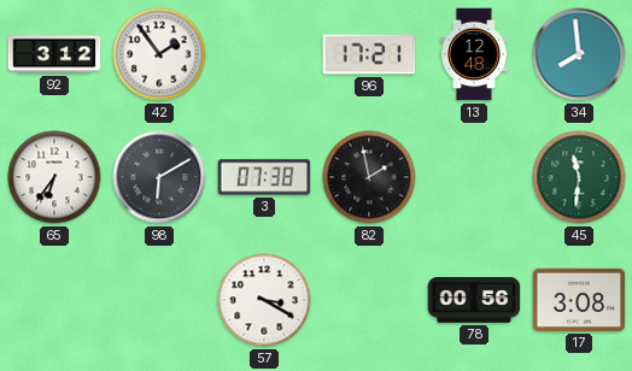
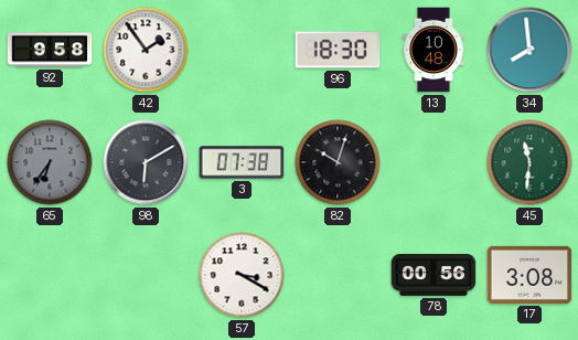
92: 3:12 -> 9:58 (50, 50)
96: 17:21 -> 18:30 (338, 50)
13: 12:48 -> 10:48 (433, 50)
65 dial: white -> grey (50, 162)
82: 1:58 -> 10:03 (338, 162)
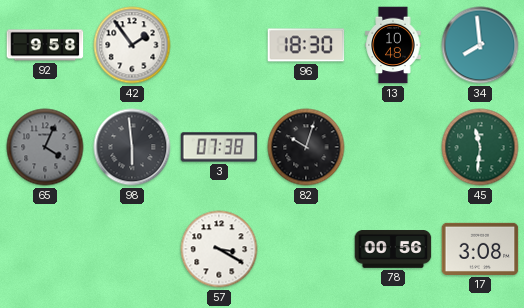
65: 6:36 -> 4:04 (45, 147)
98: 6:10 -> 5:59 (132, 147)
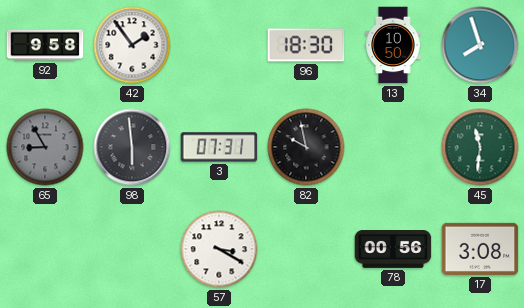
13: 10:48 -> 10:50 (393, 45)
34: 7:59 -> 7:57 (480, 45)
65: 4:04 -> 8:55 (45, 147)
3: 07:38 -> 07:31 (219, 147)
82: 10:03 -> 9:58 (306, 147)
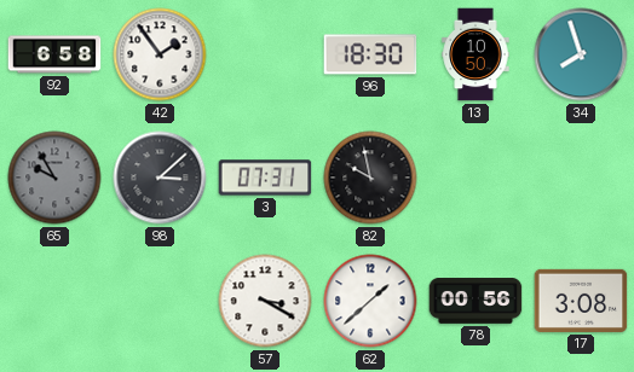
92: 9:58 -> 6:58 (54, 54)
65: 8:55 -> 9:55 (54, 178)
98: 5:59 -> 3:08 (160, 178)
45: 11:31 -> none (480, 147)
62: none -> 1:38 (370, 301)
